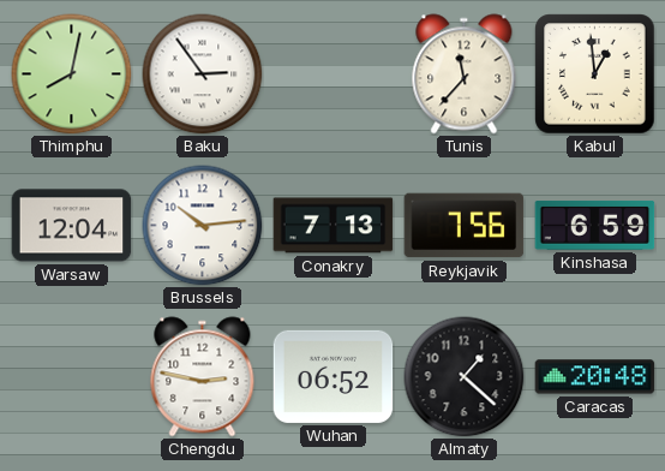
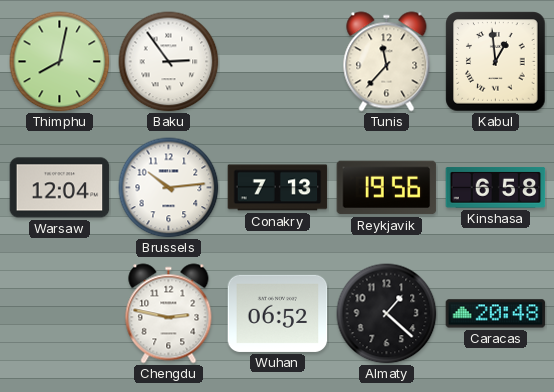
Reykjavik: 7:56 -> 19:56 (387, 188)
Kinshasa: 6:59 -> 6:58 (496, 188)
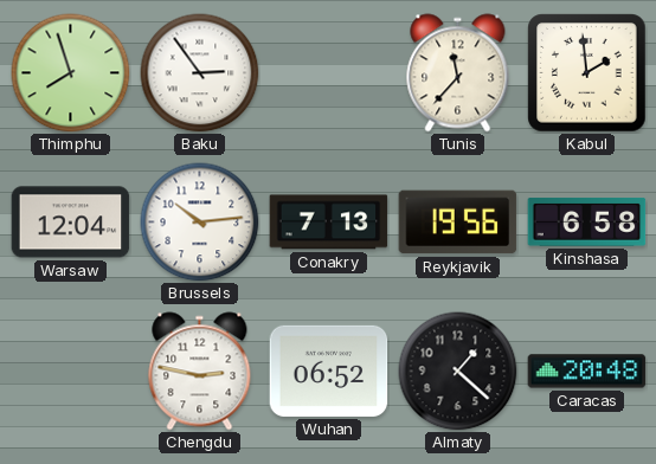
Thimphu: 8:02 -> 7:57 (71, 73)
Kabul: 12:59 -> 1:59 (587, 73)
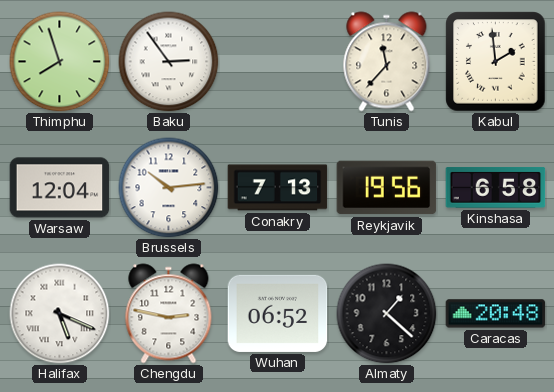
Halifax: none -> 5:19 (60, 314)
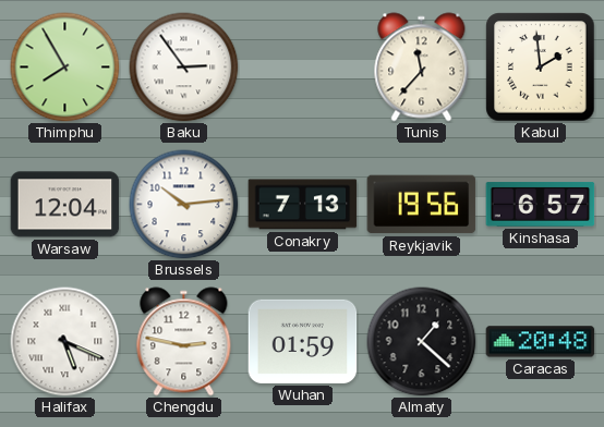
Thimphu: 7:57 -> 7:55 (65, 68)
Kinshasa: 6:58 -> 6:57 (541, 205)
Wuhan: 06:52 -> 01:59 (303, 341)
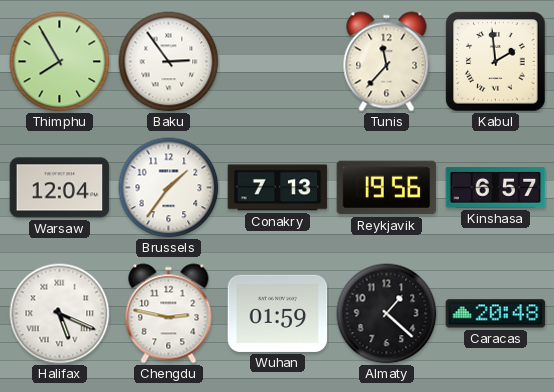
Brussels: 10:14 -> 1:36 (169, 188)
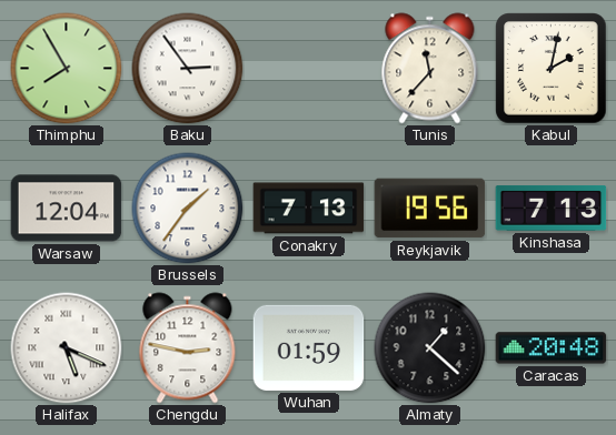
Kabul: 1:59 -> 2:02 (552, 69)
Kinshasa: 6:57 -> 7:13 (552, 209)
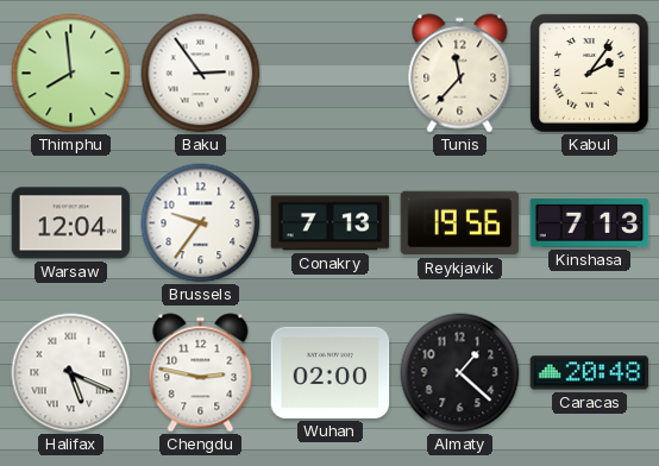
Thimphu: 7:55 -> 7:59 (71, 74)
Kabul: 2:02 -> 2:06 (590, 74)
Brussels: 1:36 -> 9:36 (201, 223)
Wuhan: 01:59 -> 02:00 (331, 372)
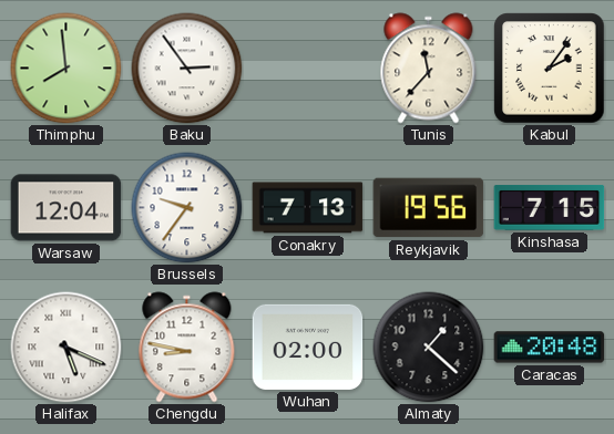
Kinshasa: 7:13 -> 7:15 (550, 208)
Chengdu: 2:47 -> 8:47 (187, 348)
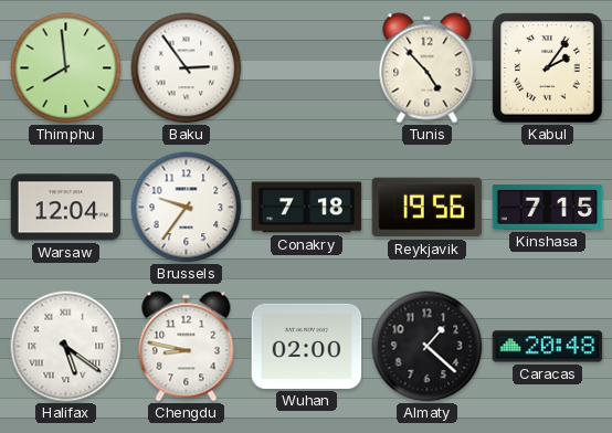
Tunis: 11:37 -> 4:53 (428, 68)
Conakry: 7:13 -> 7:18 (307, 208)
Halifax: 5:19 -> 5:21 (66, 347)
